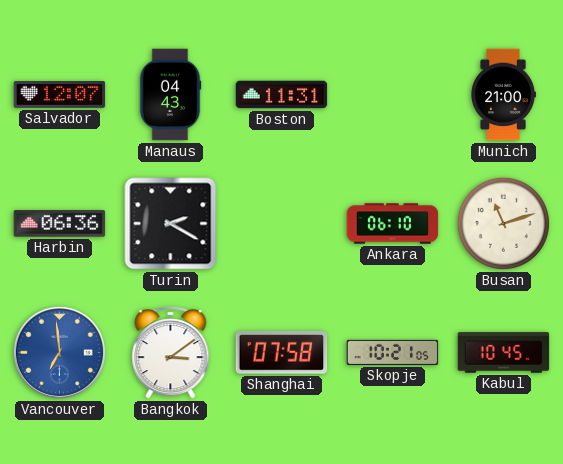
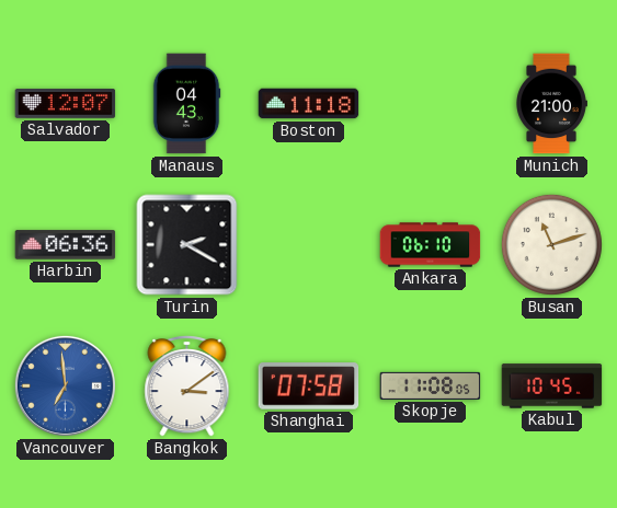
Boston: 11:31 -> 11:18 (309, 104)
Skopje: 10:21 -> 11:08 (431, 385)
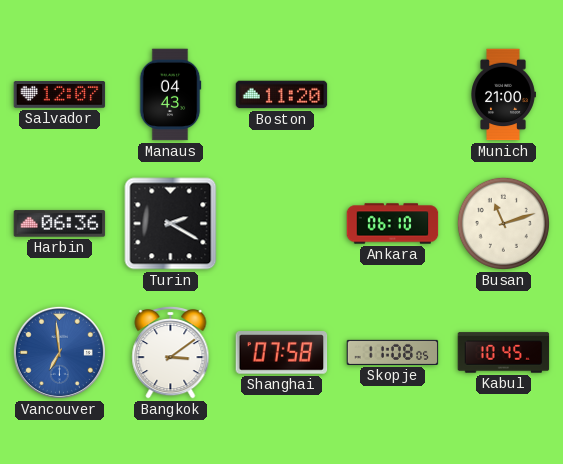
Boston: 11:18 -> 11:20 (282, 95)
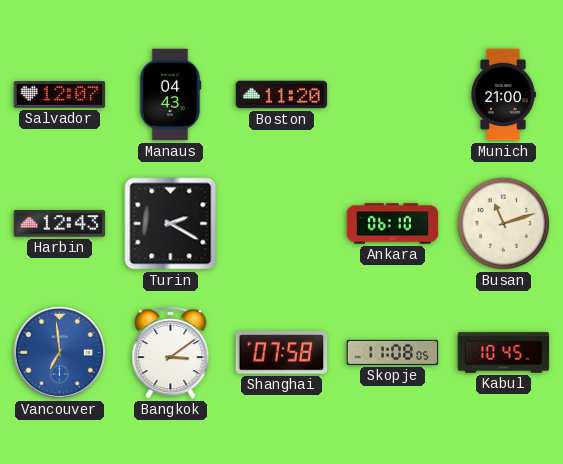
Harbin: 06:36 -> 12:43 (60, 224)
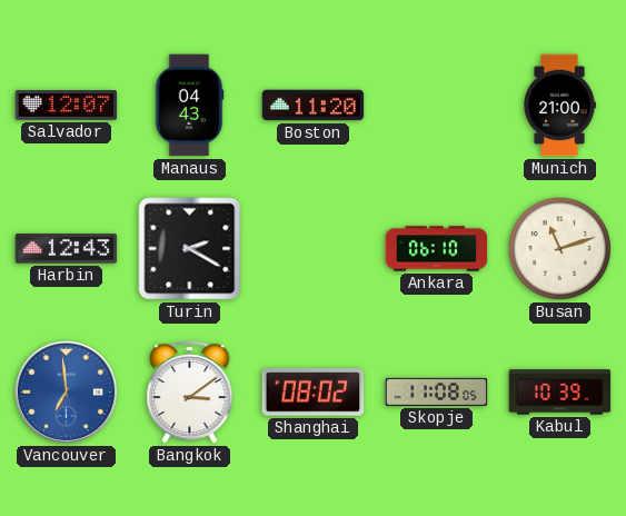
Shanghai: 07:58 -> 08:02 (314, 393)
Kabul: 10:45 -> 10:39 (560, 393)
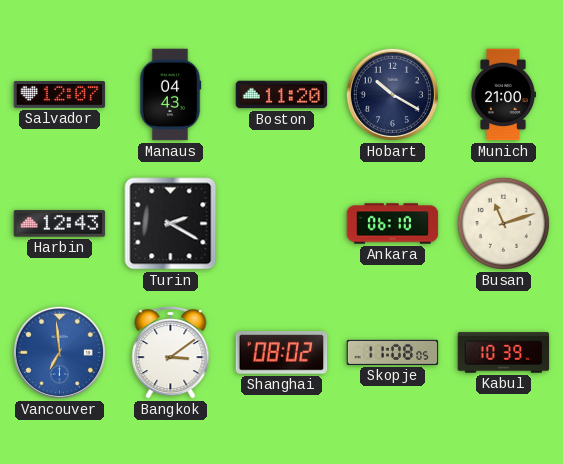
Hobart: none -> 10:20 (392, 94)
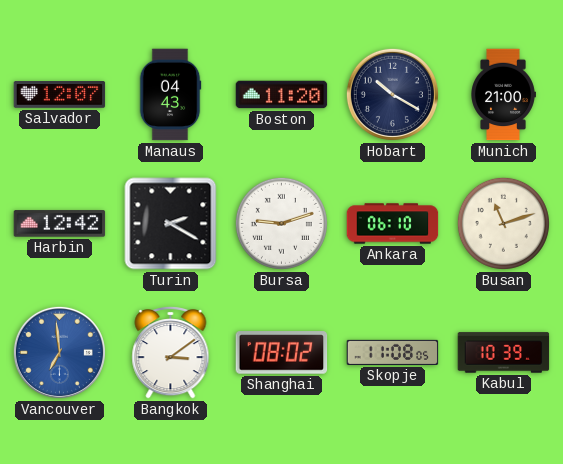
Harbin: 12:43 -> 12:42 (60, 224)
Bursa: none -> 9:12 (281, 223)
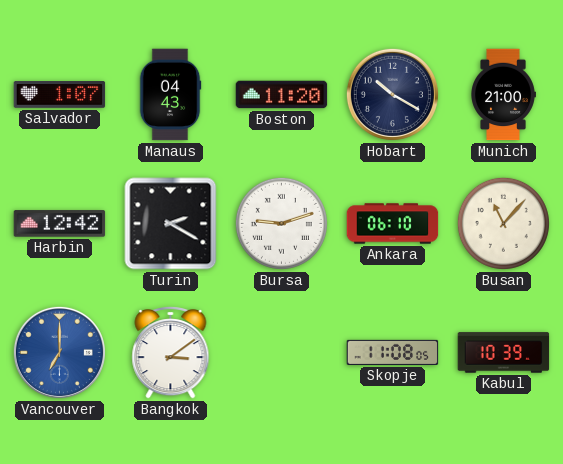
Salvador: 12:07 -> 1:07 (60, 95)
Busan: 11:12 -> 11:07 (503, 223)
Vancouver: 6:59 -> 7:00 (59, 352)
Shanghai: 08:02 -> none (282, 353)
